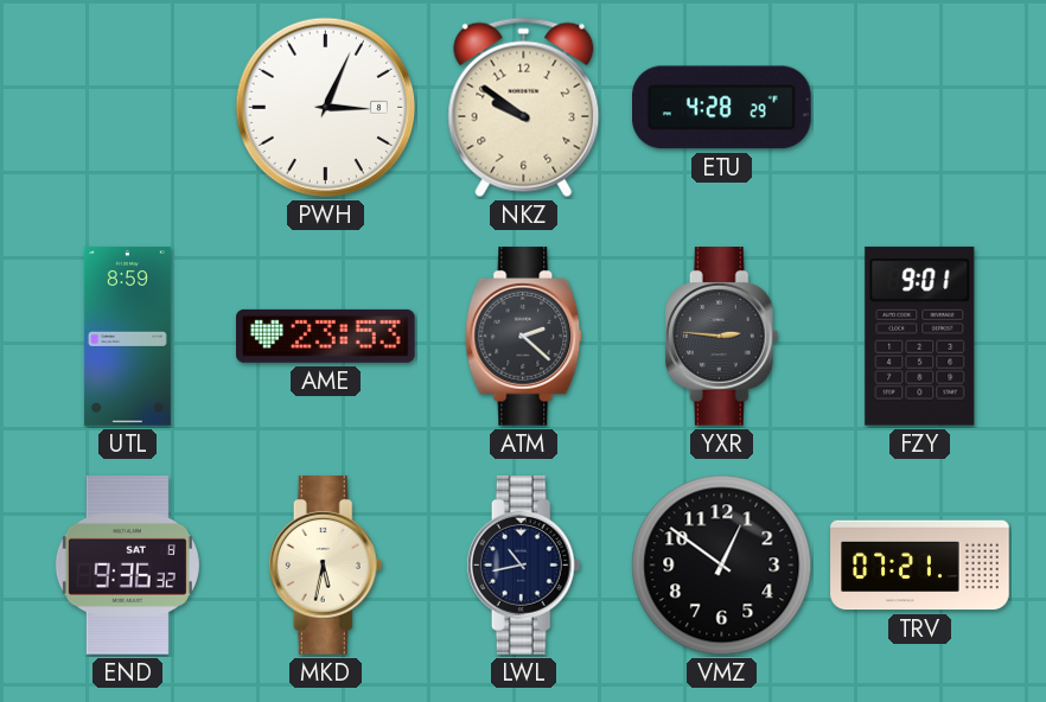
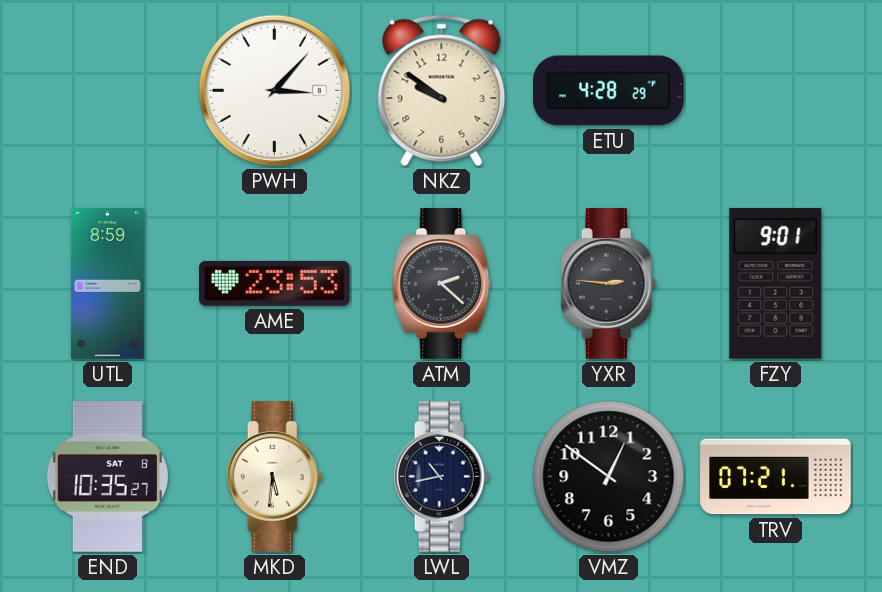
PWH: 3:04 -> 3:07 (275, 91)
END: 9:36 -> 10:35 (107, 477)
MKD: 5:32 -> 5:31 (275, 477)
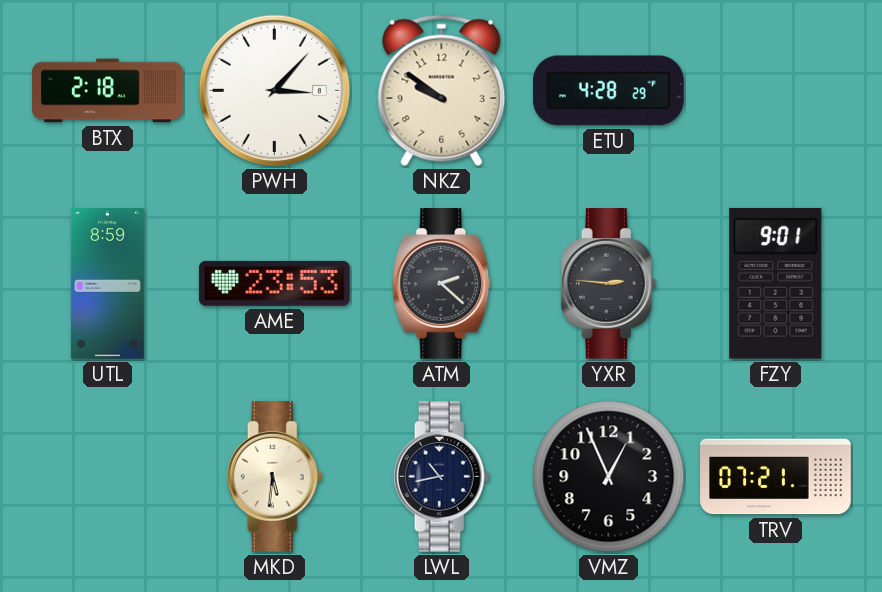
BTX: none -> 2:18 (108, 91)
END: 10:35 -> none (107, 477)
VMZ: 12:51 -> 12:56 (609, 477)
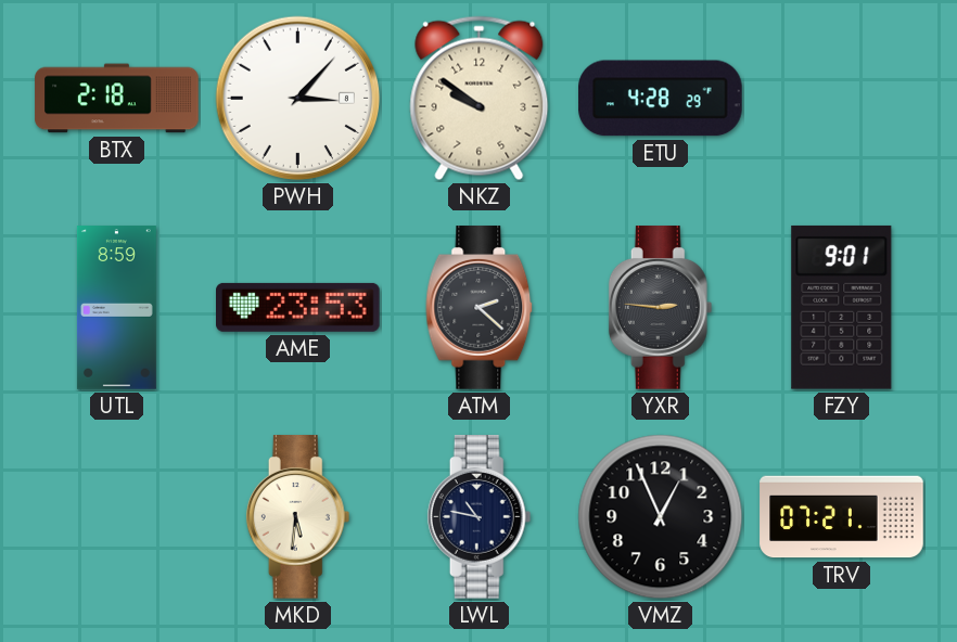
LWL: 10:43 -> 10:47 (480, 517)
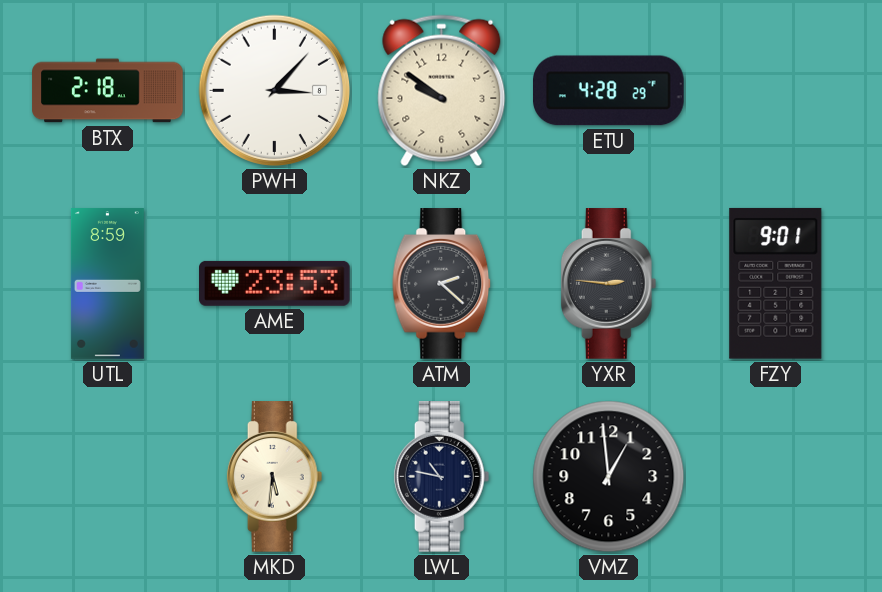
VMZ: 12:56 -> 12:59 (609, 477)
TRV: 07:21 -> none (842, 517)
